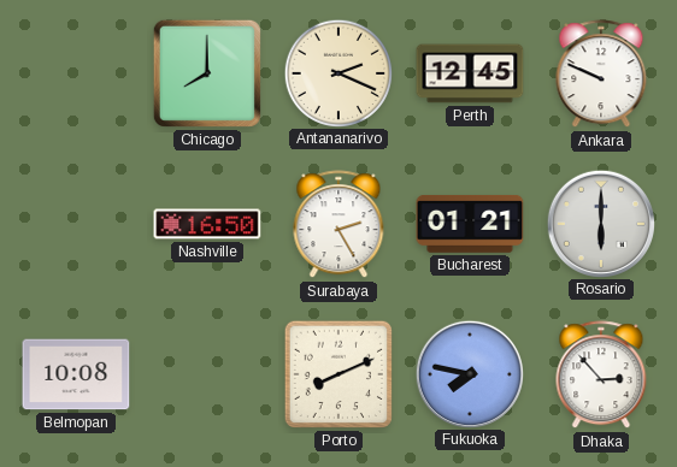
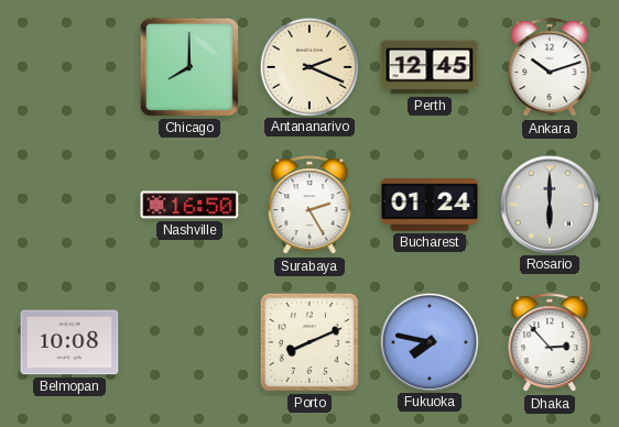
Ankara: 9:49 -> 10:12 (550, 68)
Bucharest: 01:21 -> 01:24 (430, 206)
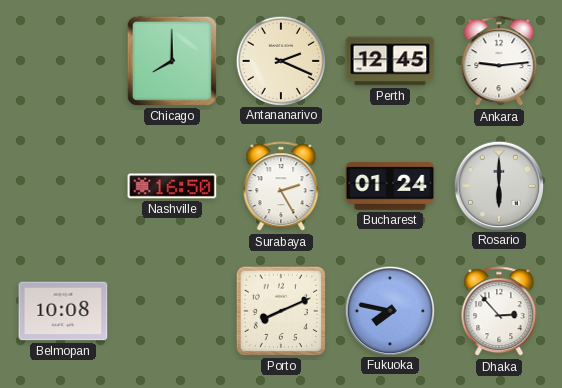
Ankara: 10:12 -> 9:14 (499, 62)
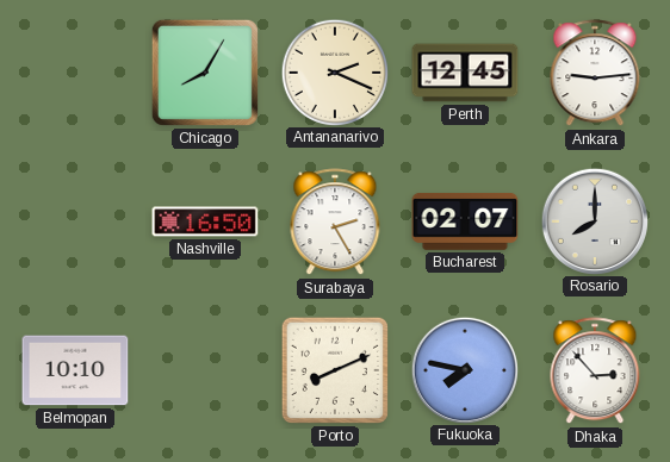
Chicago: 8:00 -> 8:05 (205, 73)
Bucharest: 01:24 -> 02:07 (465, 223)
Rosario: 6:00 -> 8:00 (594, 220)
Belmopan: 10:08 -> 10:10 (75, 370)
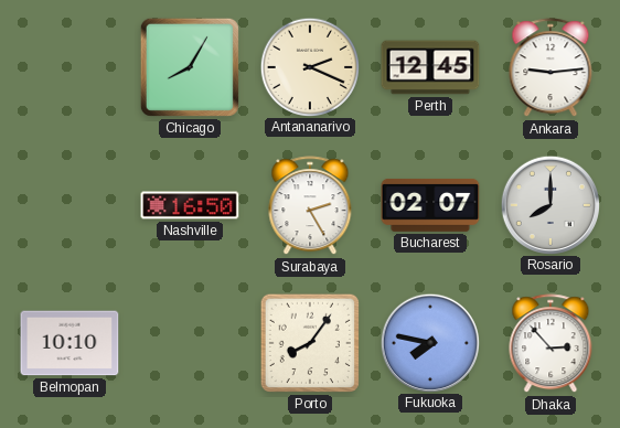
Porto: 8:11 -> 8:06 (310, 343)
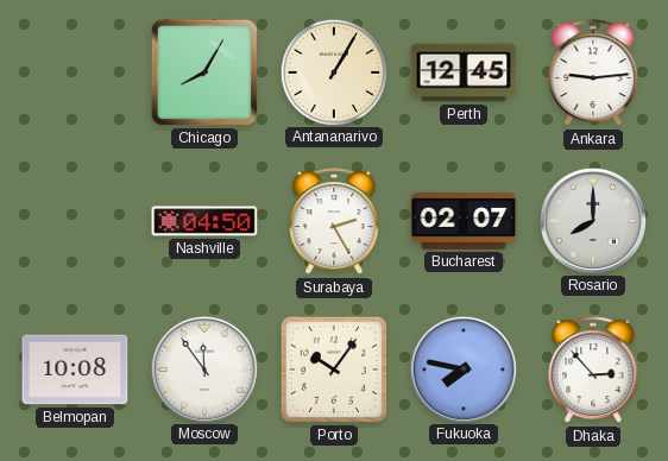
Antananarivo: 2:19 -> 1:05 (333, 71)
Nashville: 16:50 -> 04:50 (204, 221)
Belmopan: 10:10 -> 10:08 (75, 370)
Moscow: none -> 11:54 (203, 368)
Porto: 8:06 -> 10:06 (334, 370)
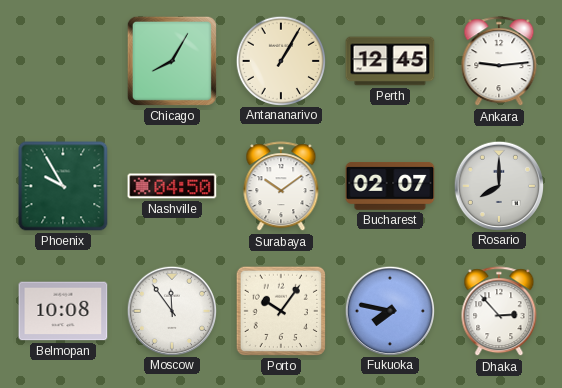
Phoenix: none -> 9:55 (63, 186)
Surabaya: 2:25 -> 10:09 (281, 187)
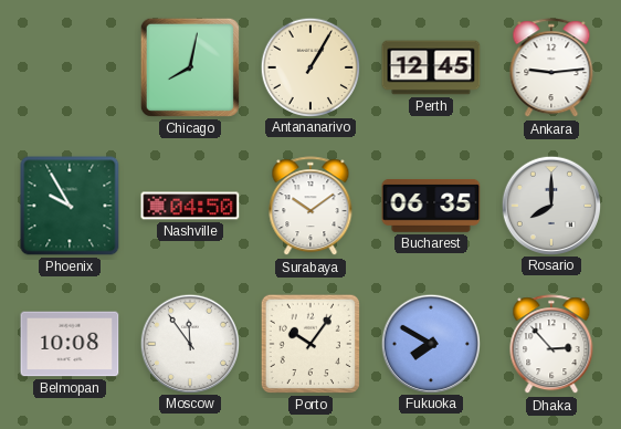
Chicago: 8:05 -> 8:02 (190, 67)
Bucharest: 02:07 -> 06:35 (431, 207)
Fukuoka: 7:47 -> 7:50 (430, 343)
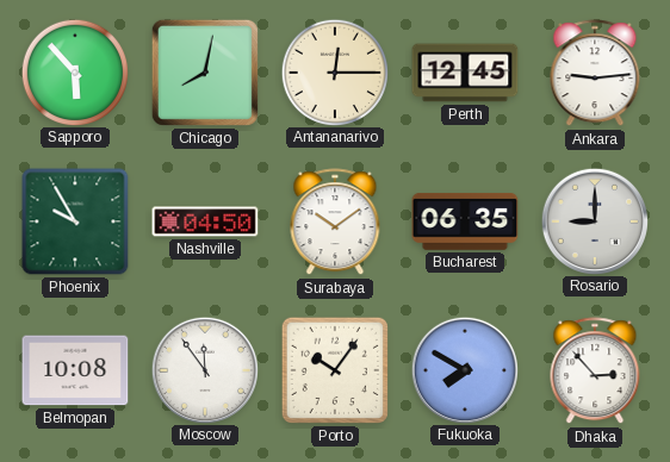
Sapporo: none -> 5:53 (74, 71)
Antananarivo: 1:05 -> 12:15 (334, 71)
Rosario: 8:00 -> 9:00 (594, 220)
